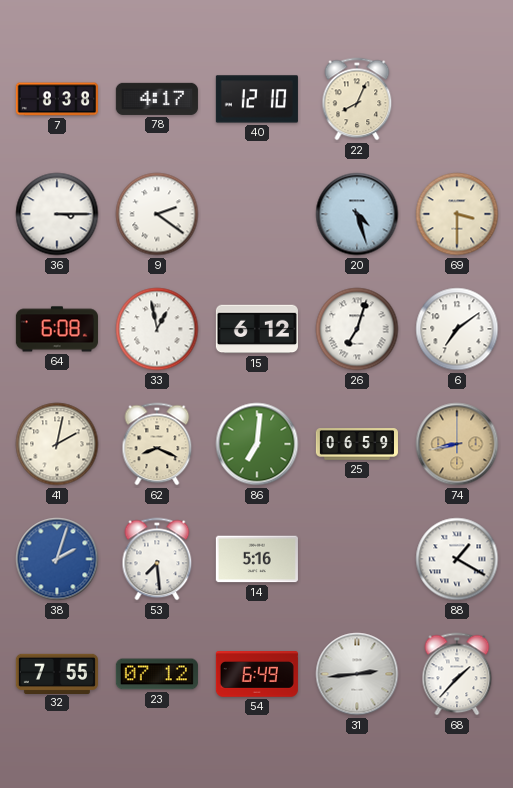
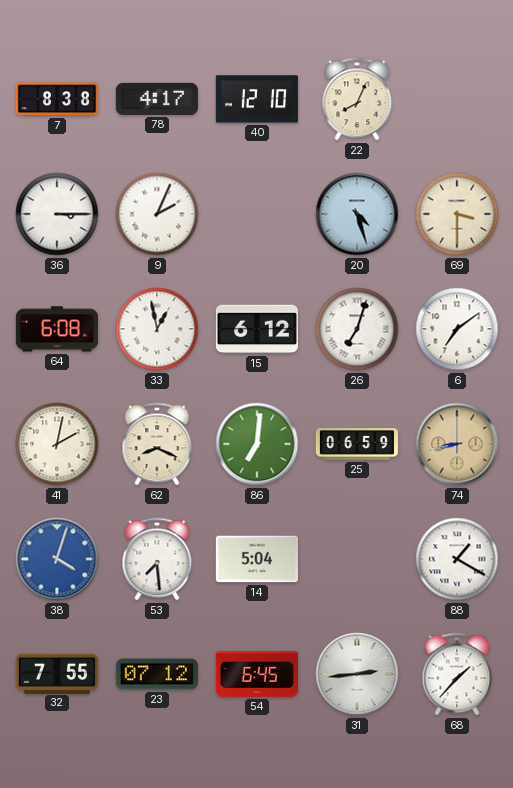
9: 2:21 -> 2:04 (157, 214)
38: 2:03 -> 4:03 (57, 559)
14: 5:16 -> 5:04 (257, 559)
54: 6:49 -> 6:45 (257, 675)
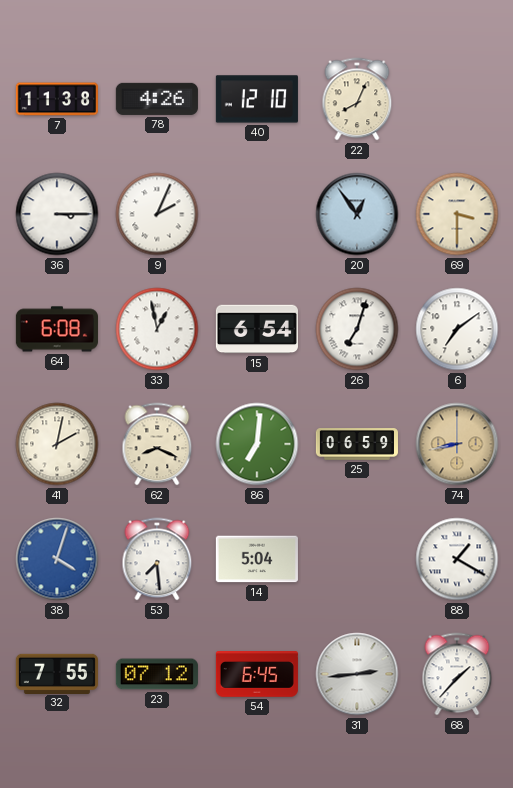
7: 8:38 -> 11:38 (57, 99)
78: 4:17 -> 4:26 (157, 99)
20: 4:27 -> 12:54 (357, 214)
15: 6:12 -> 6:54 (257, 329)
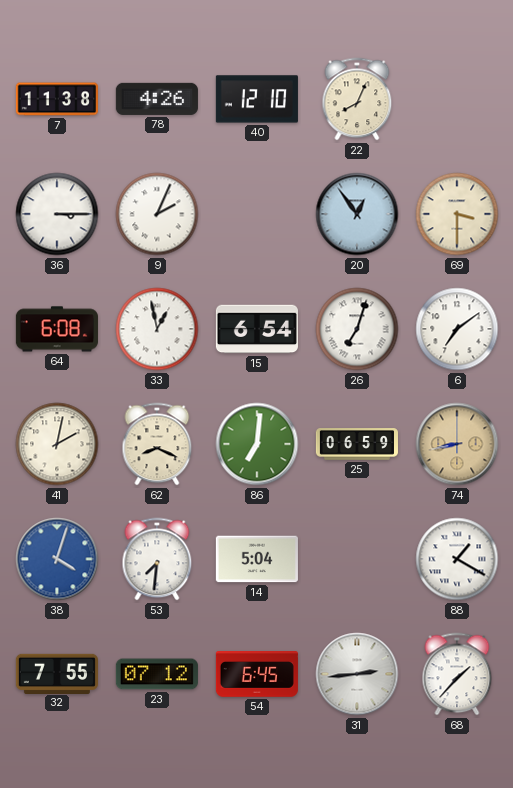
53: 7:29 -> 7:31 (157, 559)
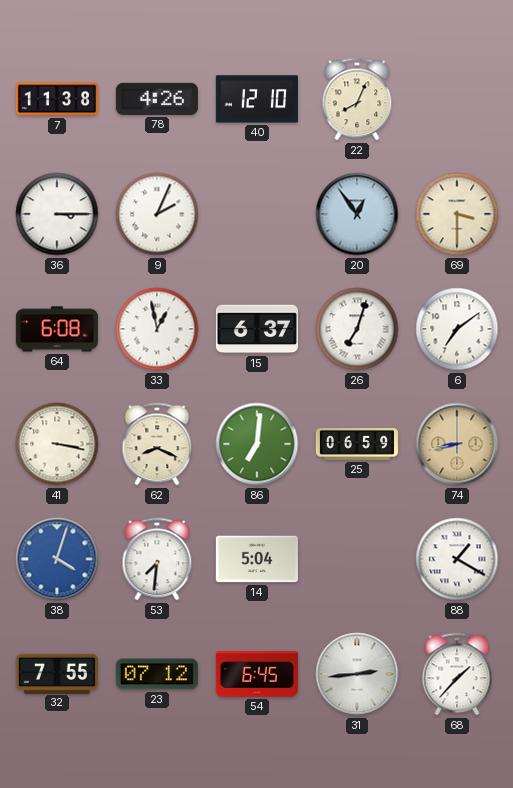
15: 6:54 -> 6:37 (257, 329)
41: 2:02 -> 3:17 (57, 444)
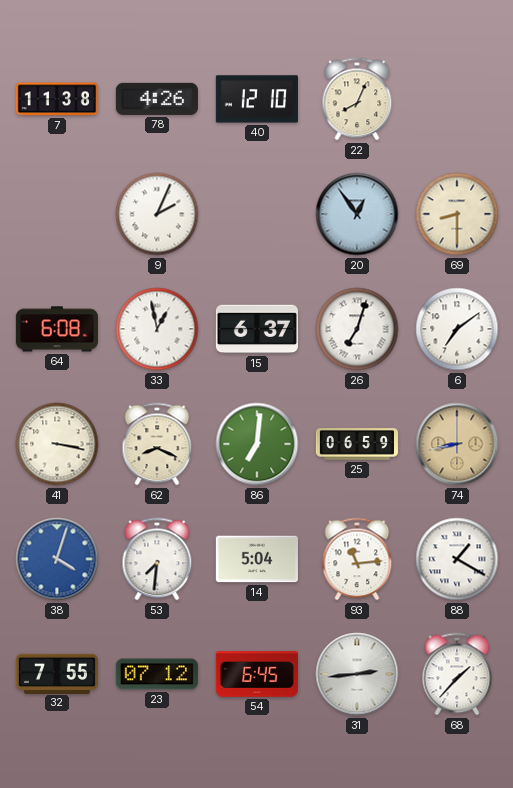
36: 3:15 -> none (57, 214)
69: 3:30 -> 8:30 (457, 214)
93: none -> 11:14 (357, 559)
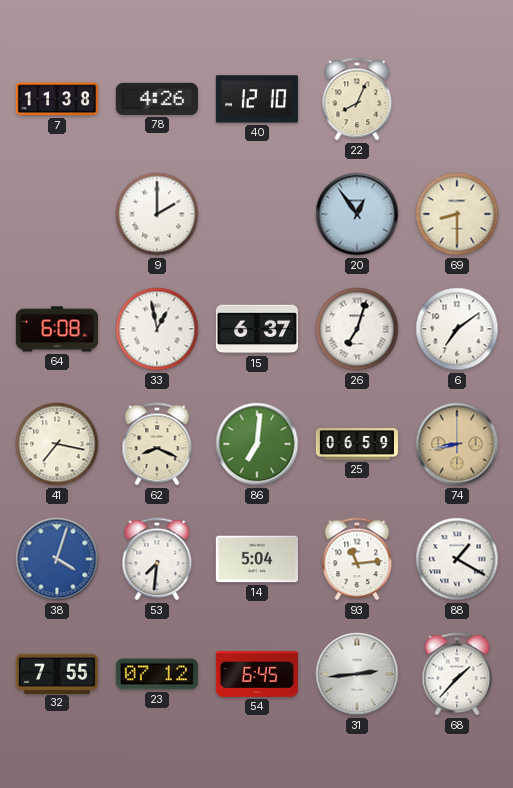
9: 2:04 -> 2:00 (157, 214)
41: 3:17 -> 7:17 (57, 444)
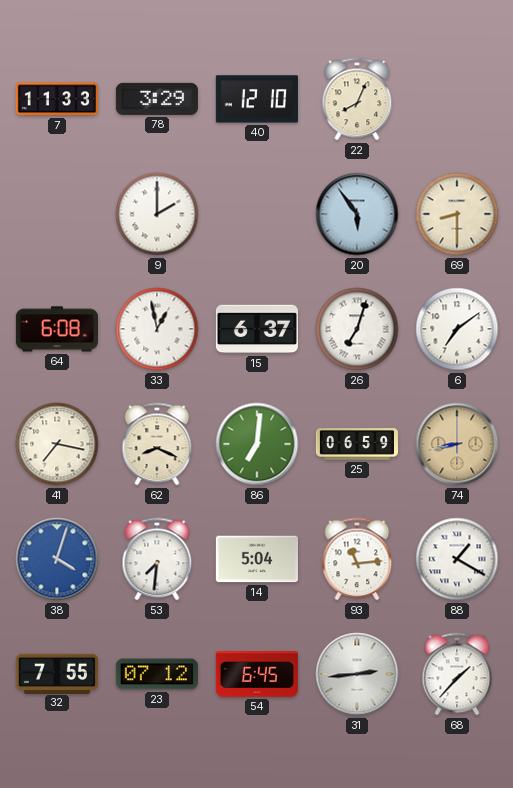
7: 11:38 -> 11:33 (57, 99)
78: 4:26 -> 3:29 (157, 99)
20: 12:54 -> 5:54 (357, 214)
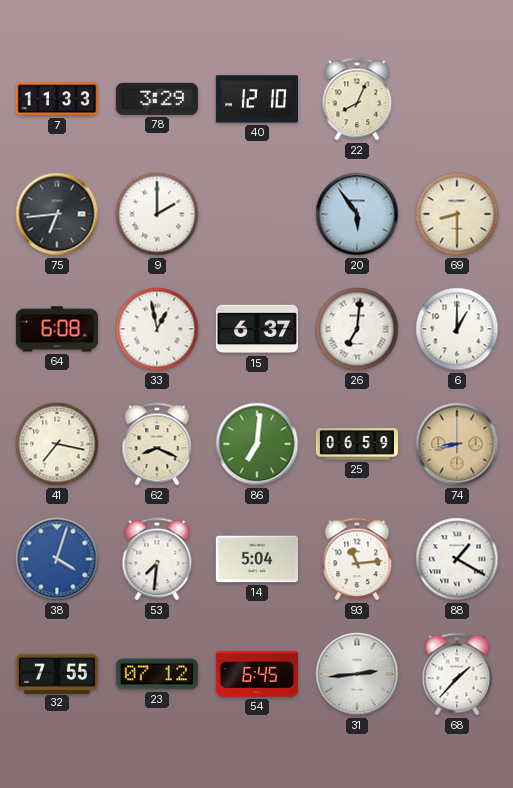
75: none -> 6:44 (57, 214)
26: 7:03 -> 7:01 (357, 329)
6: 7:09 -> 1:00 (457, 329)
